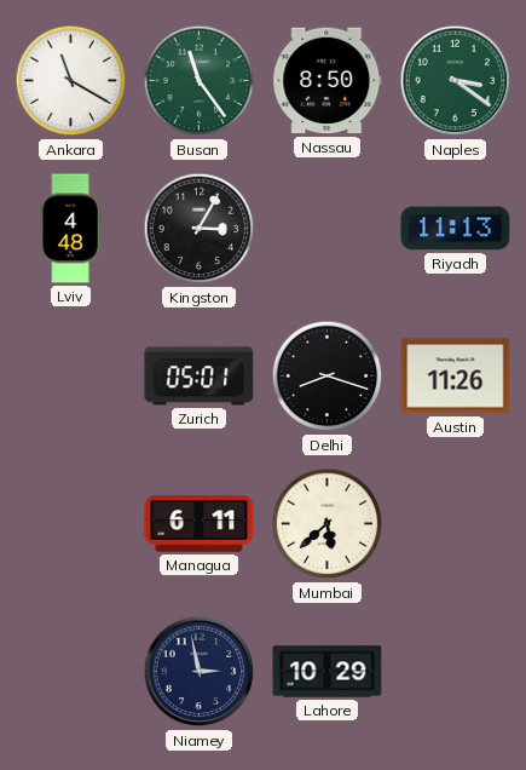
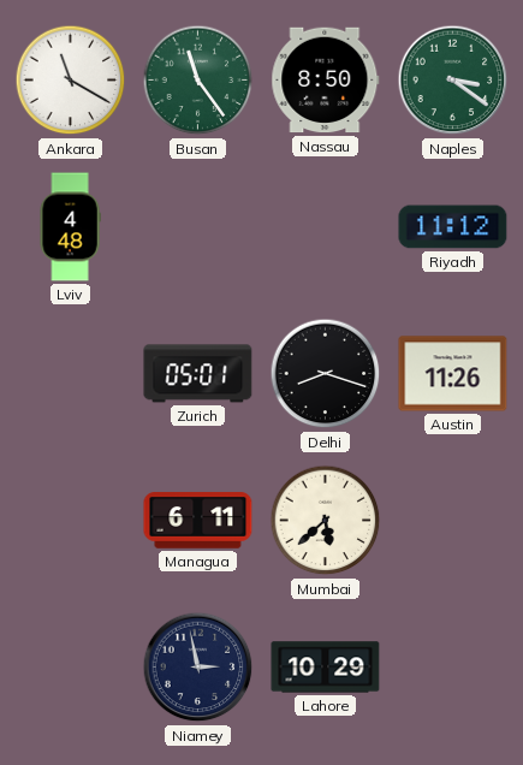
Kingston: 3:05 -> none (200, 229)
Riyadh: 11:13 -> 11:12 (453, 227)
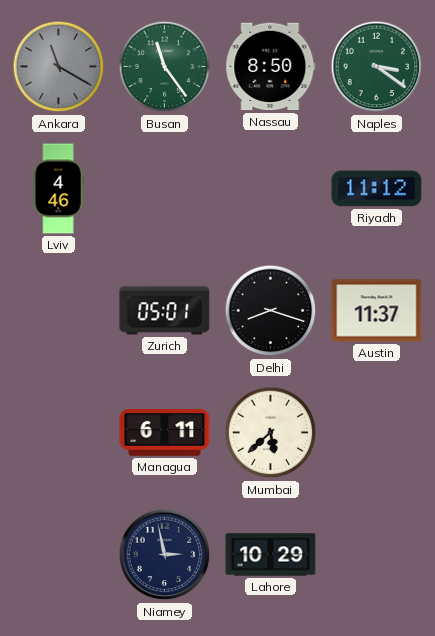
Ankara dial: white -> grey (59, 67)
Lviv: 4:48 -> 4:46 (58, 189)
Austin: 11:26 -> 11:37 (377, 311)
